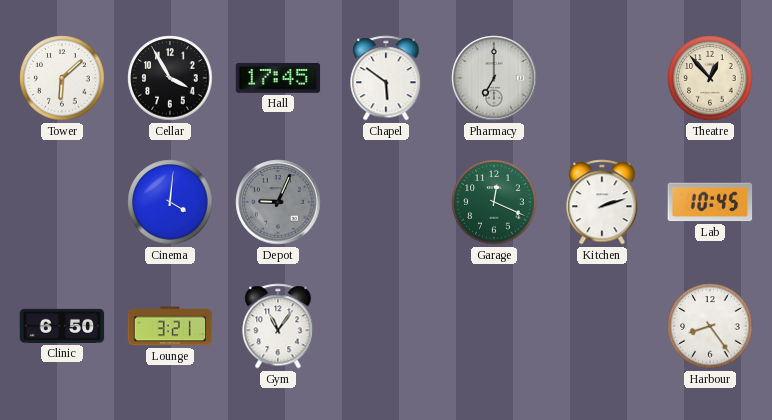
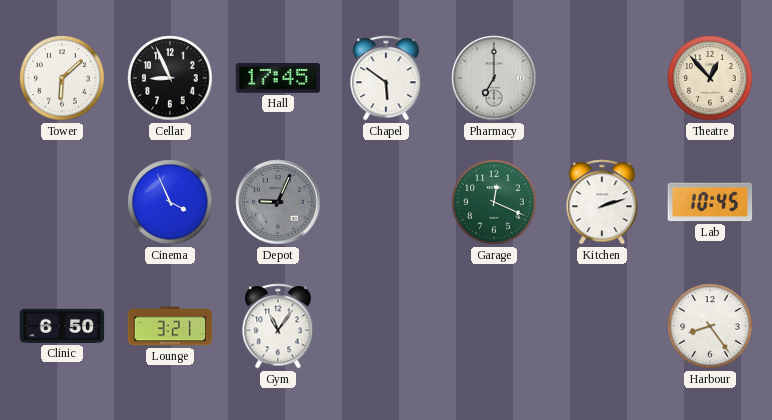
Cellar: 3:55 -> 8:56 (170, 78)
Cinema: 4:01 -> 3:56 (170, 202)
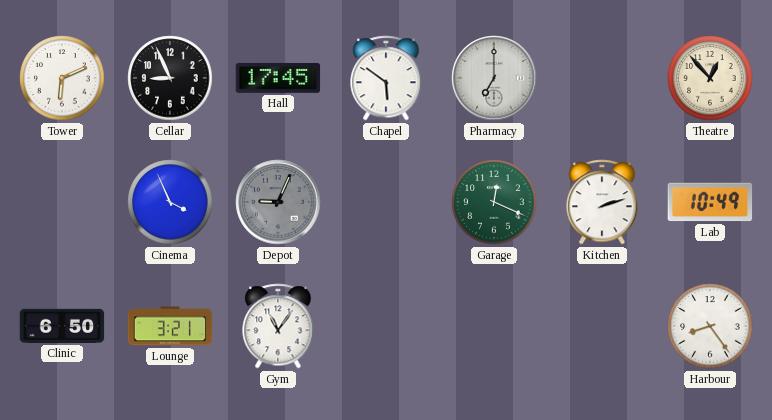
Tower: 6:08 -> 6:11 (62, 78)
Lab: 10:45 -> 10:49 (710, 202)
